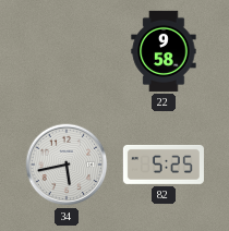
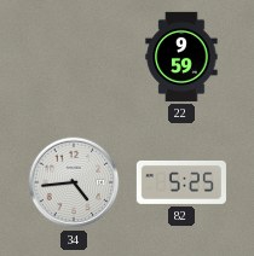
22: 9:58 -> 9:59 (181, 57)
34: 5:43 -> 4:44 (74, 182)
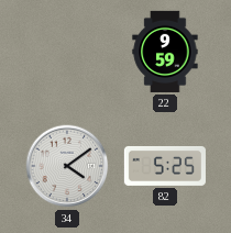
34: 4:44 -> 4:09 (67, 166)
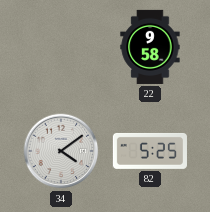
22: 9:59 -> 9:58 (150, 47)
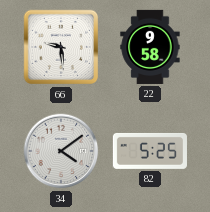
66: none -> 9:29 (61, 47)
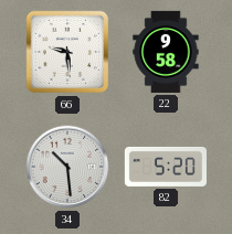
34: 4:09 -> 10:29 (67, 167)
82: 5:25 -> 5:20 (166, 167)
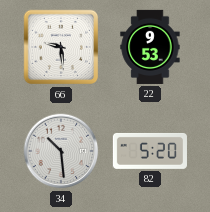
22: 9:58 -> 9:53 (150, 47)
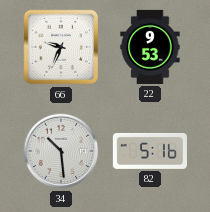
66: 9:29 -> 9:34 (61, 47)
82: 5:20 -> 5:16 (150, 151)
